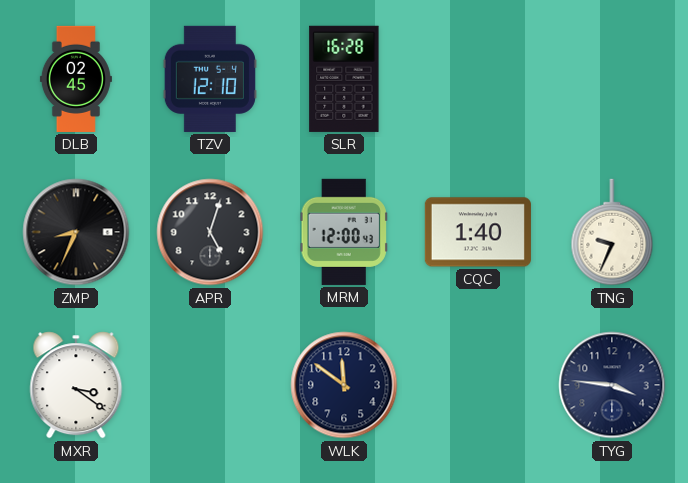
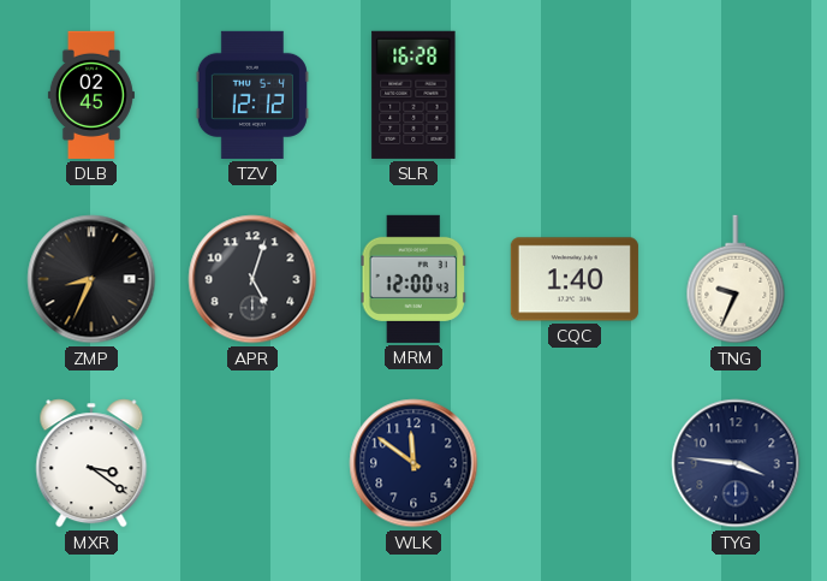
TZV: 12:10 -> 12:12 (252, 95)
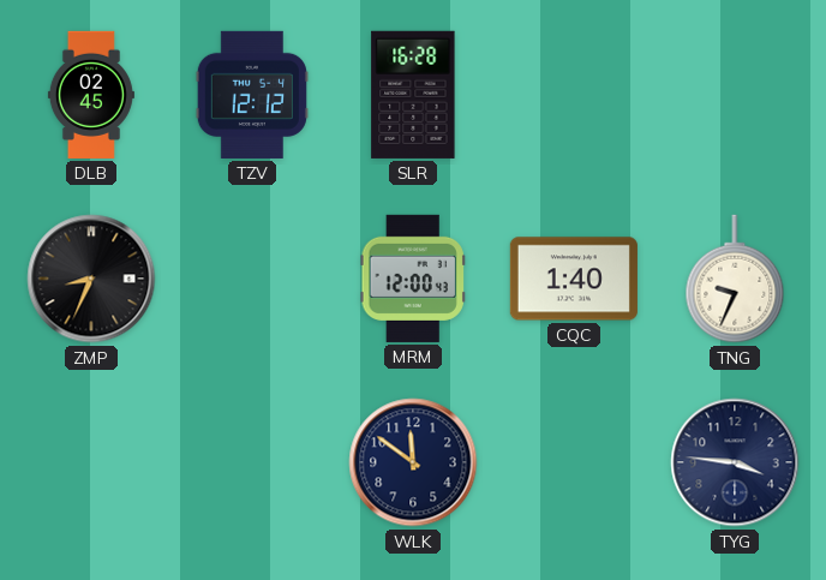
APR: 5:03 -> none (252, 279)
MXR: 3:21 -> none (91, 463)
